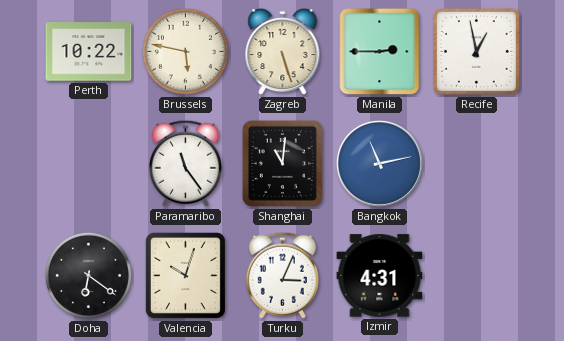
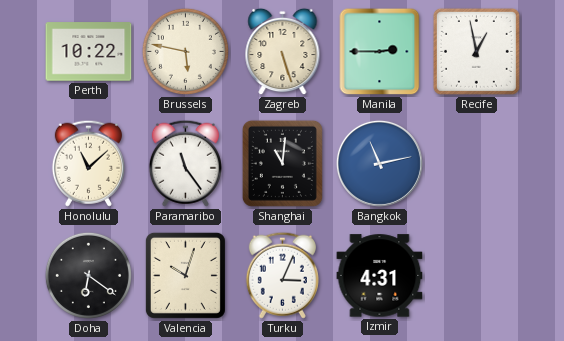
Honolulu: none -> 11:08 (88, 163)
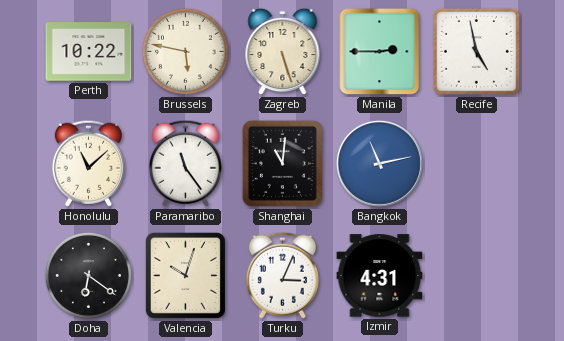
Recife: 12:58 -> 4:58 (476, 51)
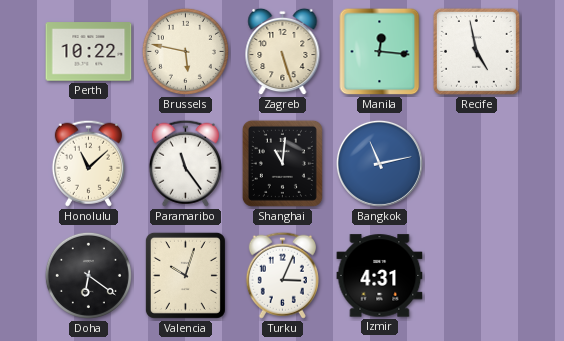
Manila: 2:45 -> 12:16 (380, 52)
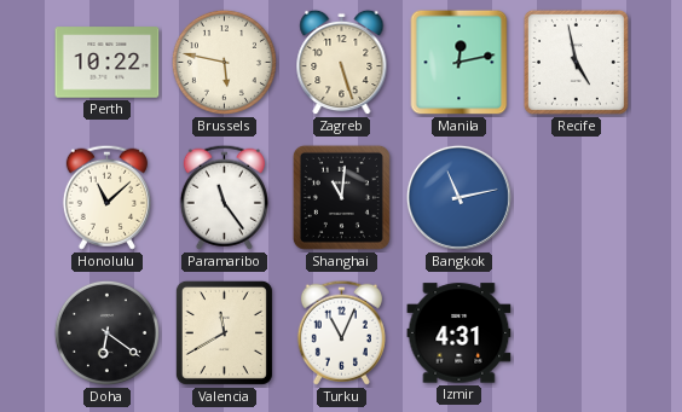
Manila: 12:16 -> 12:13 (460, 63)
Valencia: 10:03 -> 11:40 (224, 332)
Turku: 3:04 -> 11:04 (341, 332)
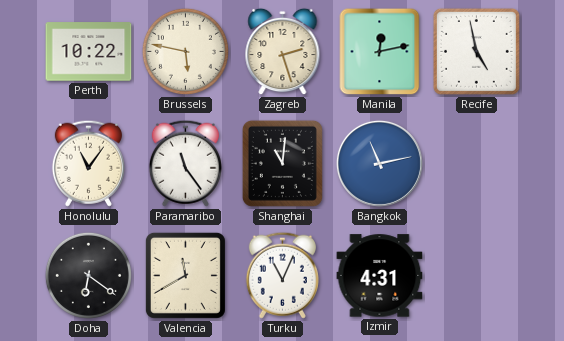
Zagreb: 5:27 -> 2:27 (283, 52)
Honolulu: 11:08 -> 11:06 (88, 163)
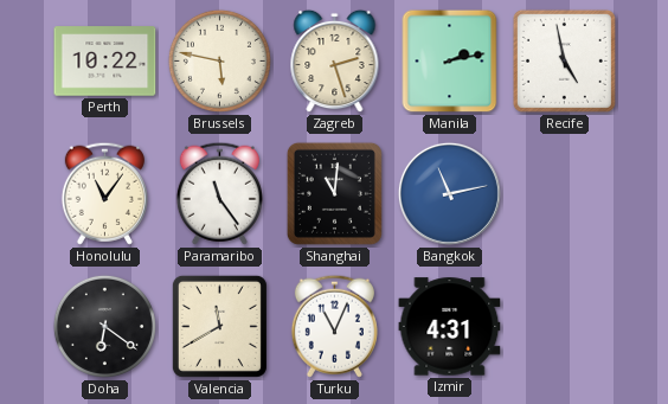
Manila: 12:13 -> 2:13 (450, 62)
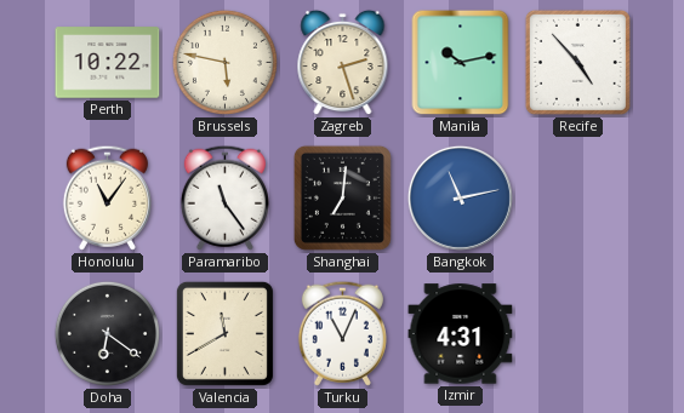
Manila: 2:13 -> 10:13 (461, 63)
Recife: 4:58 -> 4:53 (577, 62)
Shanghai: 11:01 -> 7:01 (342, 197)
